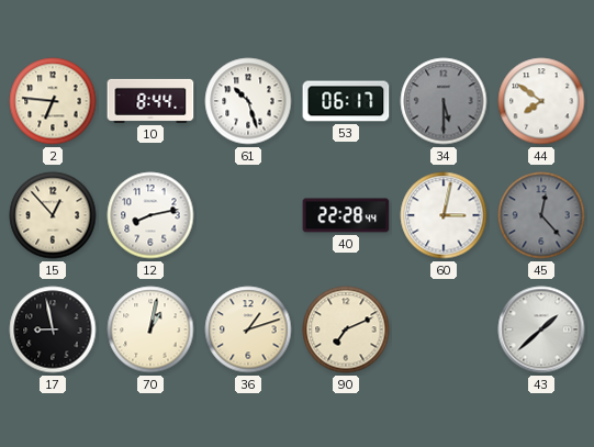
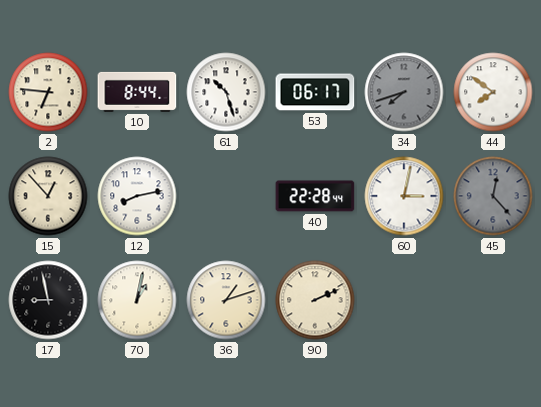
34: 5:30 -> 7:42 (404, 92)
90: 7:11 -> 2:11 (315, 300)
43: 1:38 -> none (541, 329)
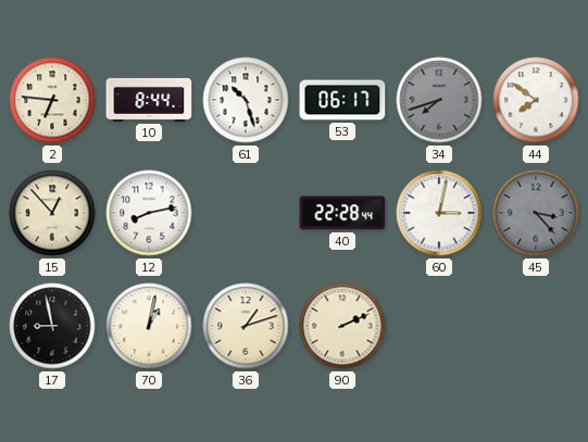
45: 12:23 -> 3:23 (536, 213)
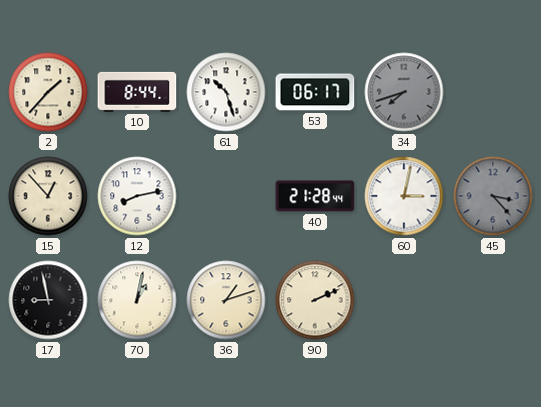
2: 6:46 -> 1:37 (48, 92)
44: 7:51 -> none (536, 100)
40: 22:28 -> 21:28 (315, 196)
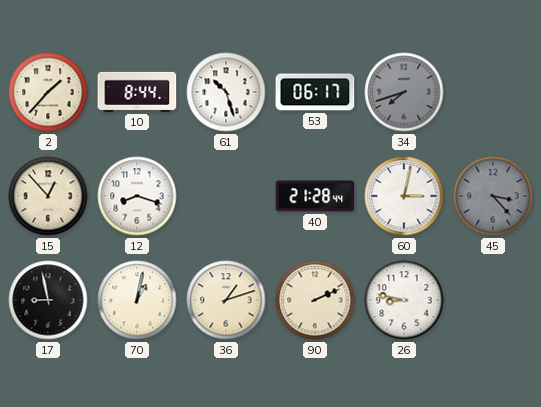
12: 8:13 -> 8:18 (137, 196)
26: none -> 8:47 (404, 300)
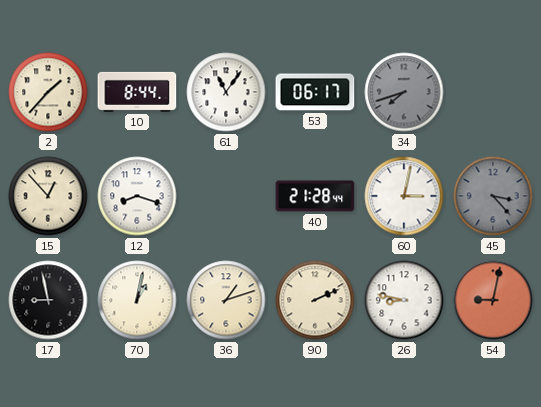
61: 10:27 -> 11:06 (226, 92)
54: none -> 9:02 (493, 300)
